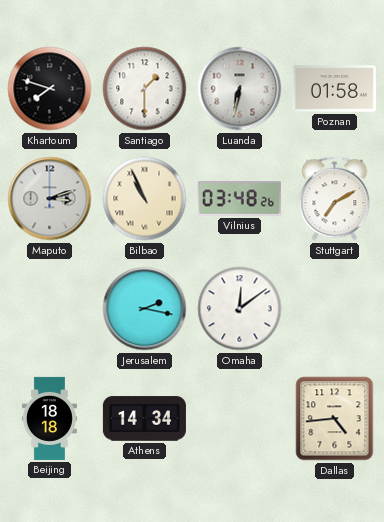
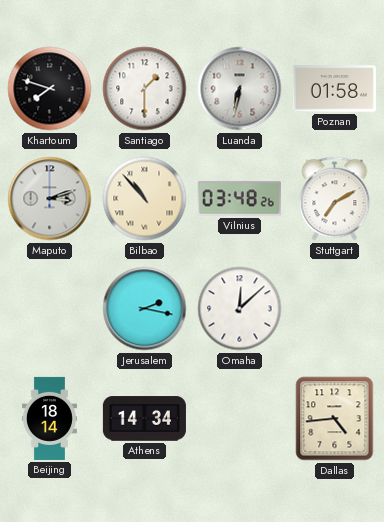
Bilbao: 10:56 -> 10:53 (145, 199)
Omaha: 12:09 -> 12:08 (240, 309)
Beijing: 18:18 -> 18:14 (49, 418)
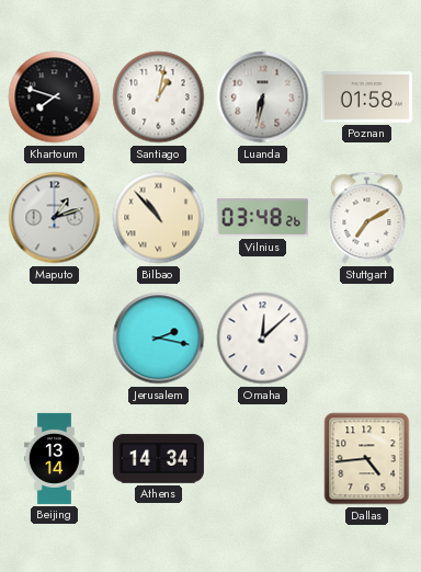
Santiago: 1:30 -> 1:02 (159, 98)
Maputo: 3:12 -> 1:12 (55, 218)
Beijing: 18:14 -> 13:14 (54, 458)
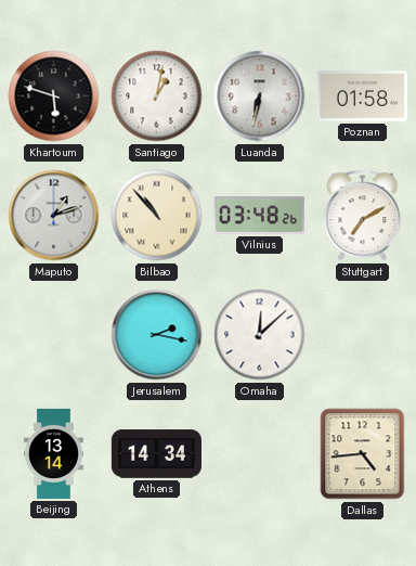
Khartoum: 7:48 -> 5:48 (54, 97)
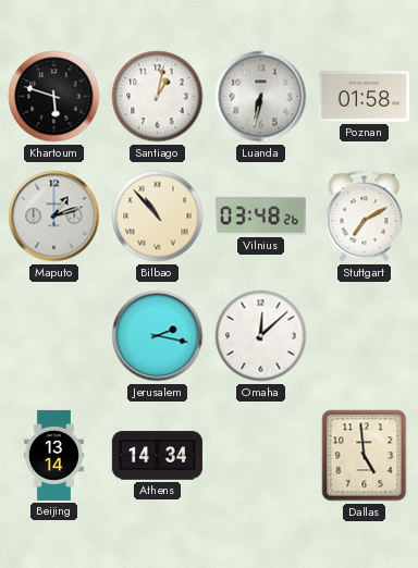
Dallas: 4:44 -> 4:59 (365, 456)
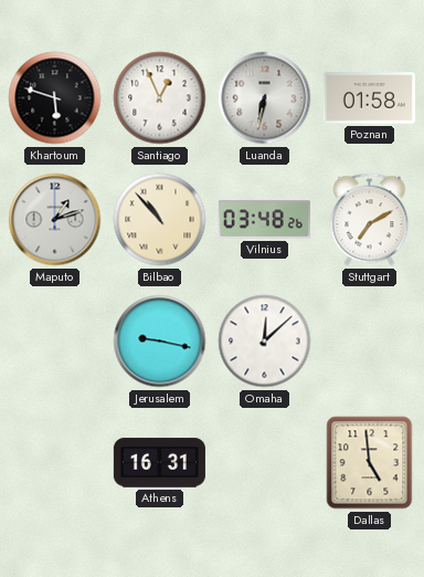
Santiago: 1:02 -> 12:56 (160, 98)
Jerusalem: 2:17 -> 9:17 (160, 342)
Beijing: 13:14 -> none (53, 455)
Athens: 14:34 -> 16:31 (159, 463)
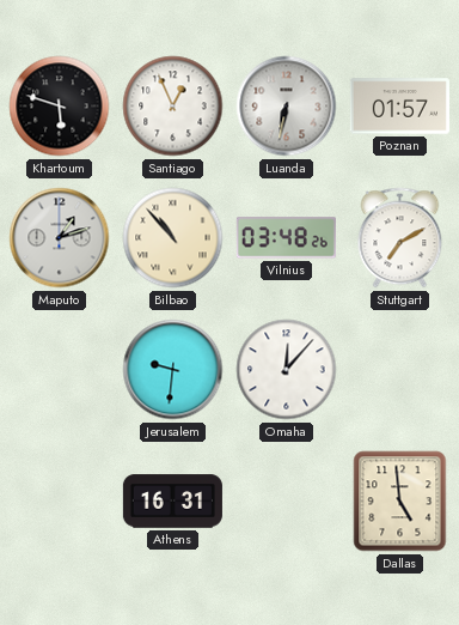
Poznan: 01:58 -> 01:57 (399, 107)
Jerusalem: 9:17 -> 9:31 (173, 370)
Omaha: 12:08 -> 12:07 (287, 370)
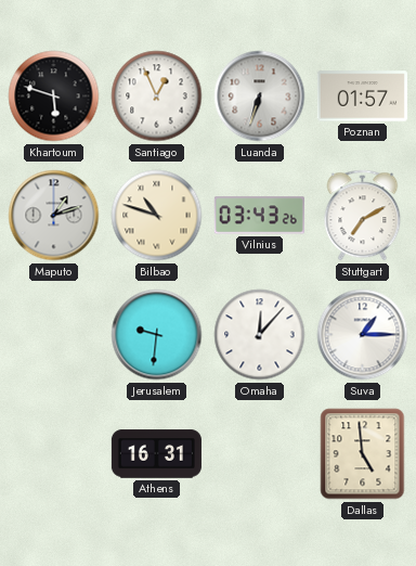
Luanda: 6:32 -> 6:33 (260, 97)
Bilbao: 10:53 -> 10:48 (157, 216)
Vilnius: 03:48 -> 03:43 (259, 216)
Suva: none -> 1:15 (363, 335)
